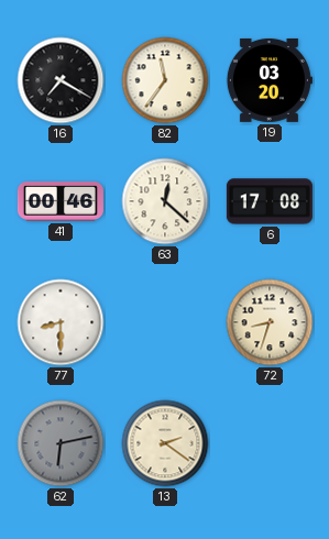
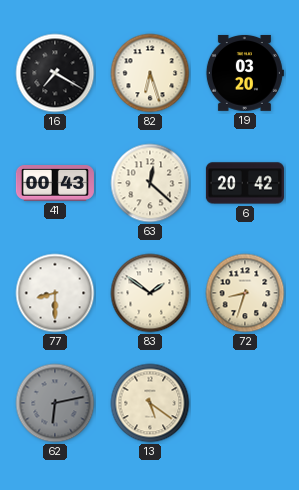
82: 11:36 -> 6:27 (150, 73)
41: 00:46 -> 00:43 (55, 184)
6: 17:08 -> 20:42 (245, 183)
83: none -> 1:51 (150, 293)
13: 2:21 -> 5:21 (150, 403)
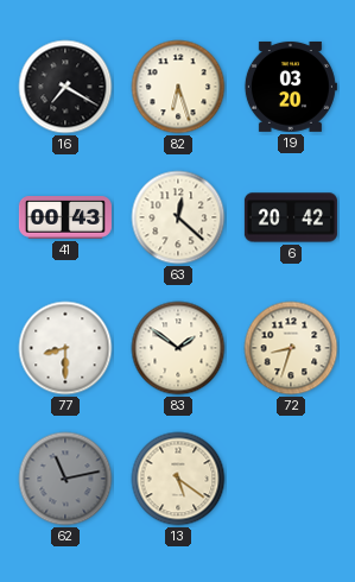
62: 6:13 -> 11:13 (65, 479)
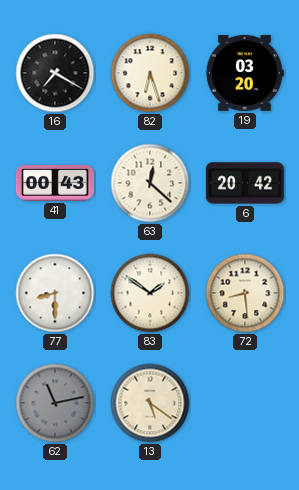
72: 8:33 -> 8:29 (245, 293)
